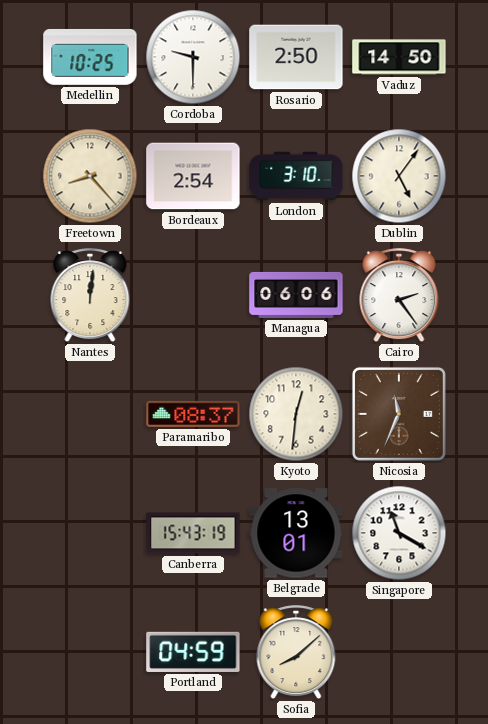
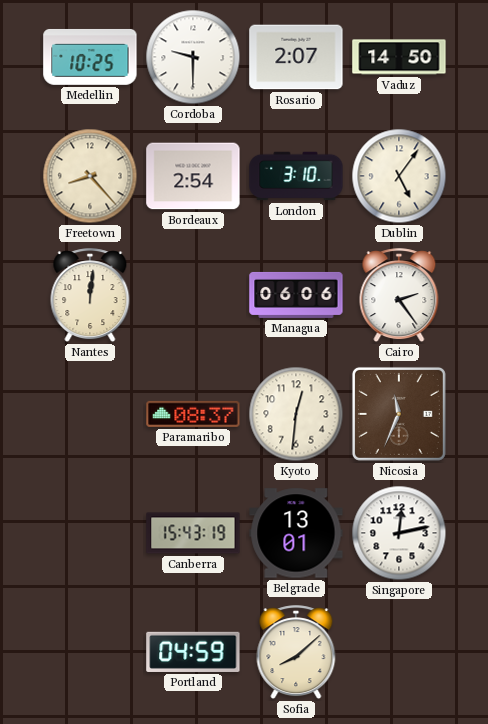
Rosario: 2:50 -> 2:07 (296, 57)
Singapore: 11:20 -> 12:13 (399, 533)
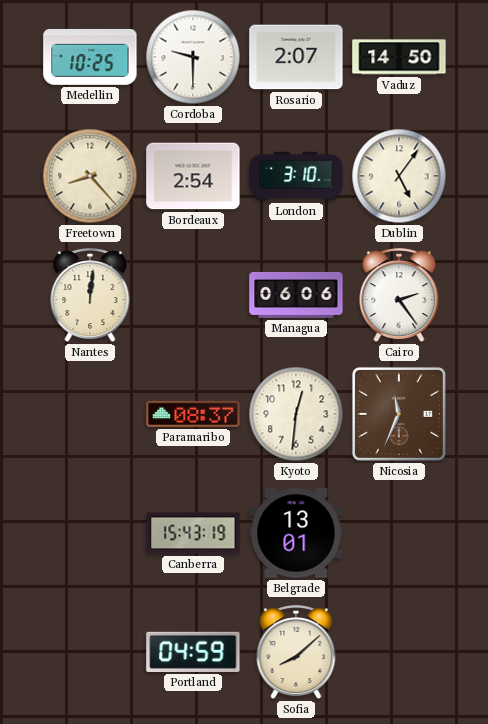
Singapore: 12:13 -> none (399, 533)
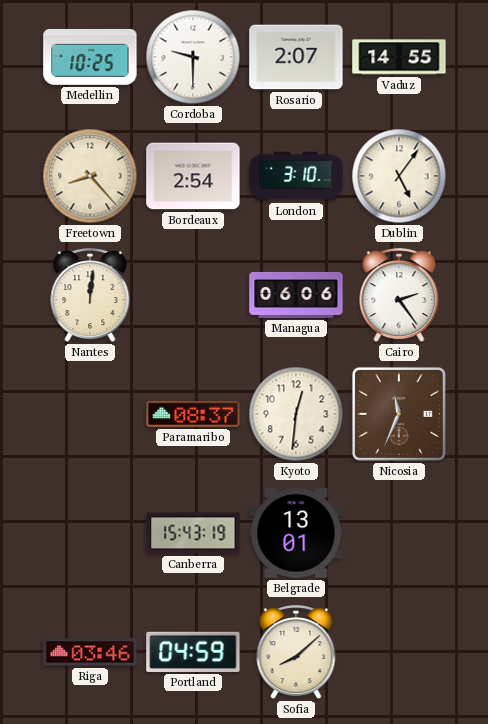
Vaduz: 14:50 -> 14:55 (399, 57)
Riga: none -> 03:46 (90, 652)
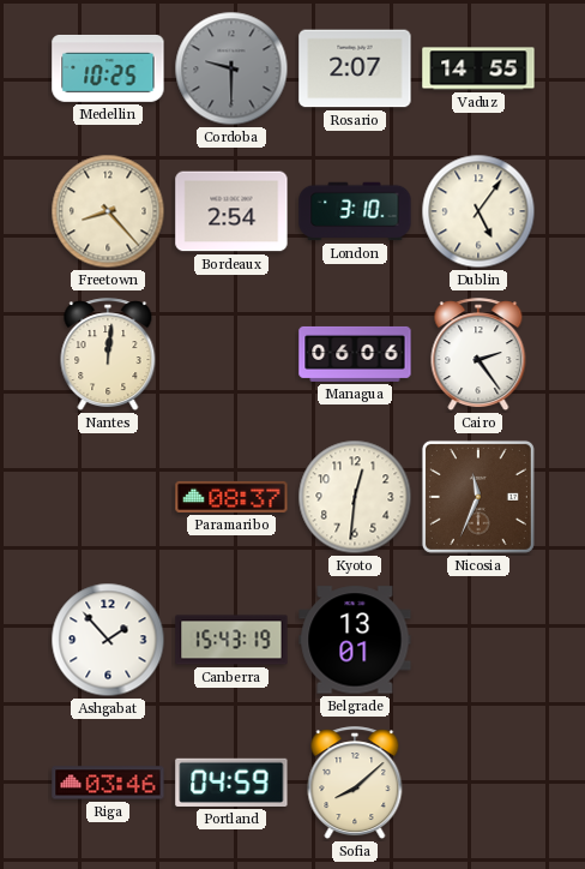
Cordoba dial: white -> grey (231, 68)
Ashgabat: none -> 1:53 (108, 640)
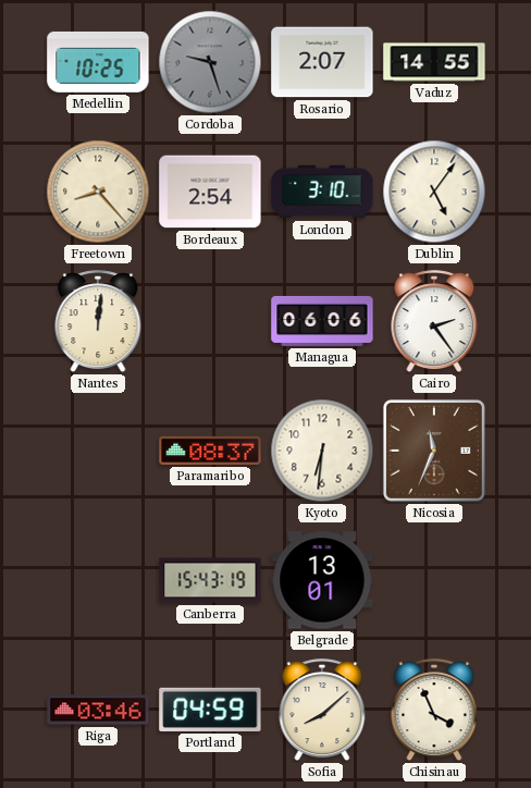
Cordoba: 9:30 -> 9:27 (210, 62)
Kyoto: 12:31 -> 6:31 (322, 451)
Ashgabat: 1:53 -> none (108, 640)
Chisinau: none -> 3:56 (434, 711)
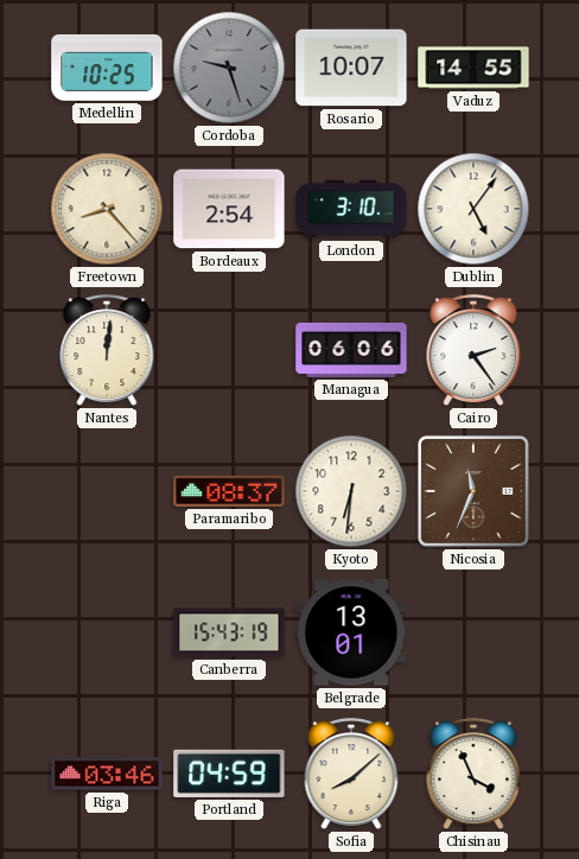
Rosario: 2:07 -> 10:07 (351, 68)
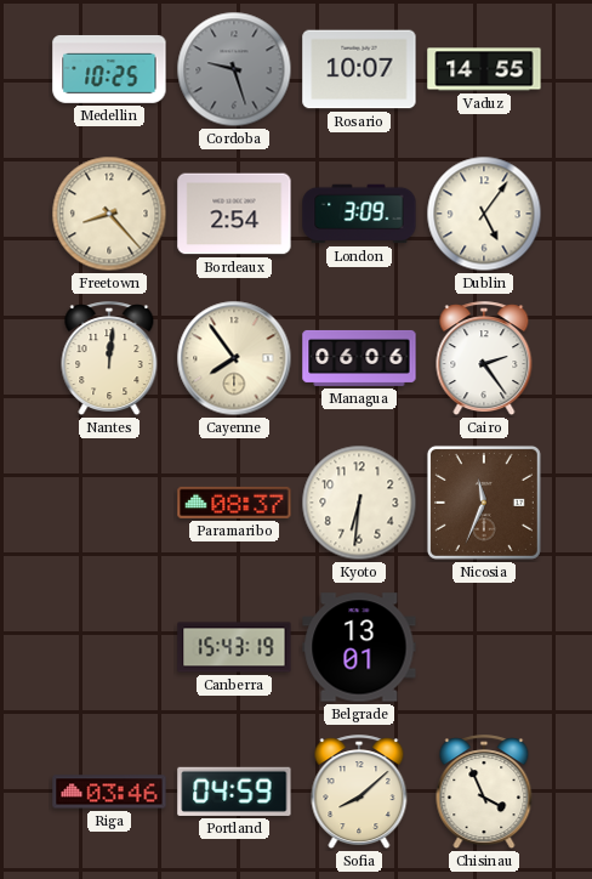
London: 3:10 -> 3:09 (359, 214)
Cayenne: none -> 7:54 (234, 358)
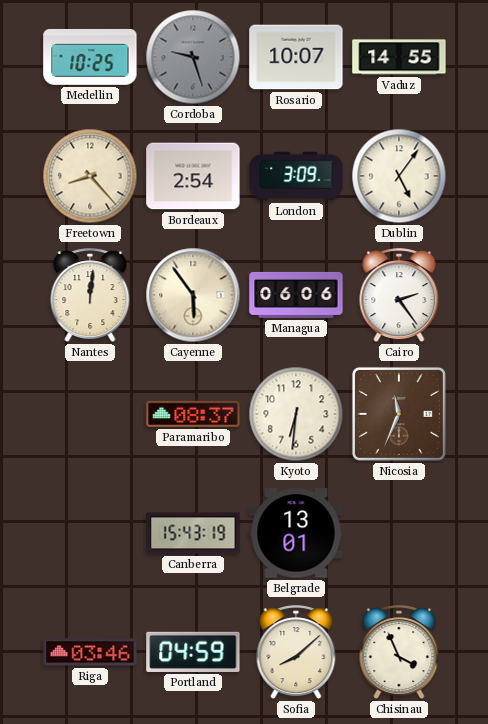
Cayenne: 7:54 -> 5:54 (193, 295)
